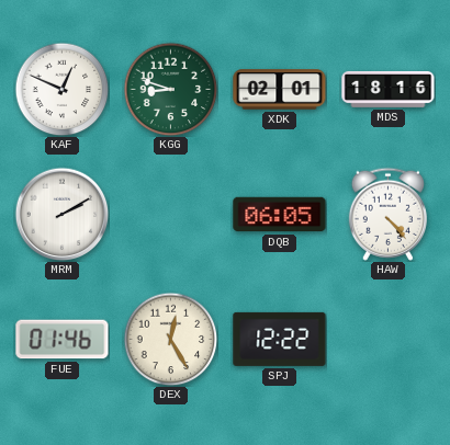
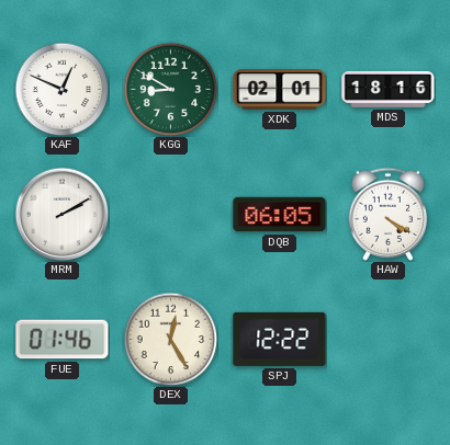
KGG: 8:48 -> 8:50 (170, 89)
HAW: 4:23 -> 4:20 (387, 214)
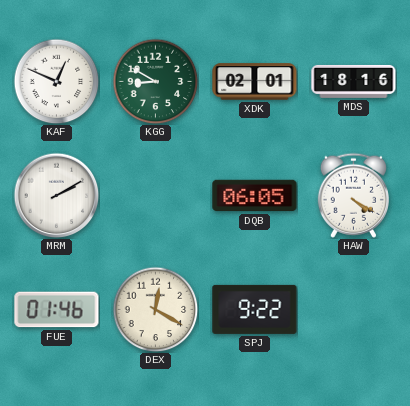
DEX: 12:25 -> 12:20 (155, 309)
SPJ: 12:22 -> 9:22 (255, 309)
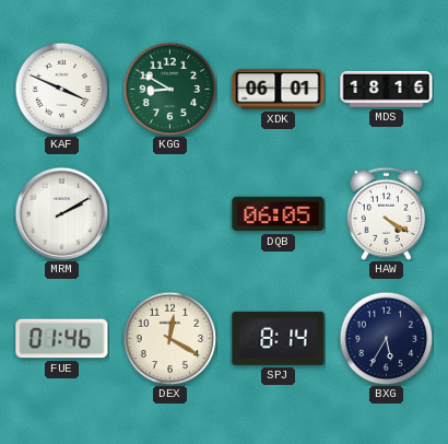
KAF: 12:49 -> 3:49 (61, 89)
XDK: 02:01 -> 06:01 (279, 90)
SPJ: 9:22 -> 8:14 (279, 338)
BXG: none -> 5:35 (386, 338)
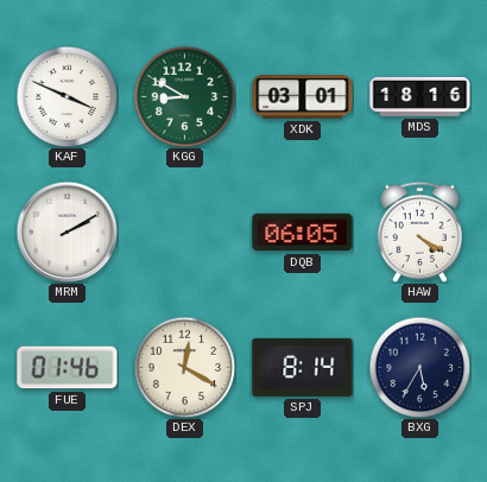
XDK: 06:01 -> 03:01 (303, 97)
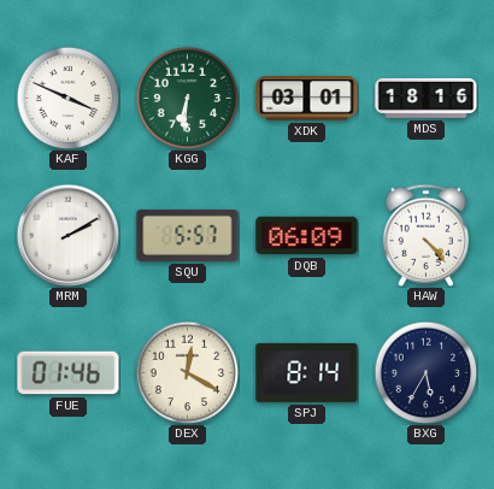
KGG: 8:50 -> 6:31 (187, 98)
SQU: none -> 5:57 (188, 235)
DQB: 06:05 -> 06:09 (307, 236)
HAW: 4:20 -> 4:23 (425, 235)
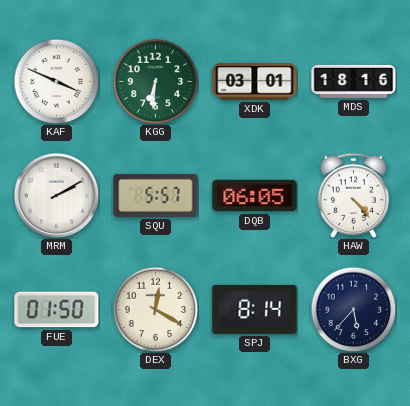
DQB: 06:09 -> 06:05 (255, 196)
FUE: 01:46 -> 01:50 (57, 310)
BXG: 5:35 -> 5:37 (353, 309)
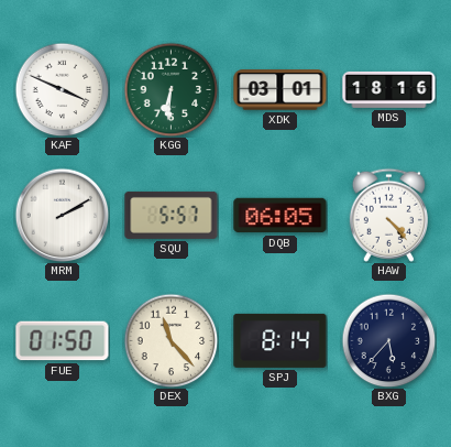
DEX: 12:20 -> 11:23 (170, 340)
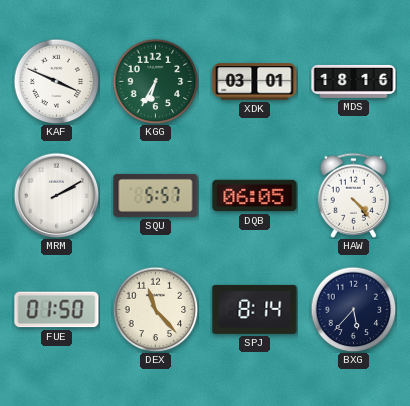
KGG: 6:31 -> 6:35 (155, 81)
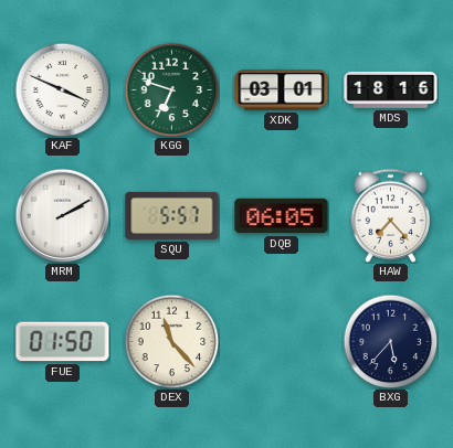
KGG: 6:35 -> 6:48 (171, 89)
HAW: 4:23 -> 7:23 (390, 215)
SPJ: 8:14 -> none (255, 309)
